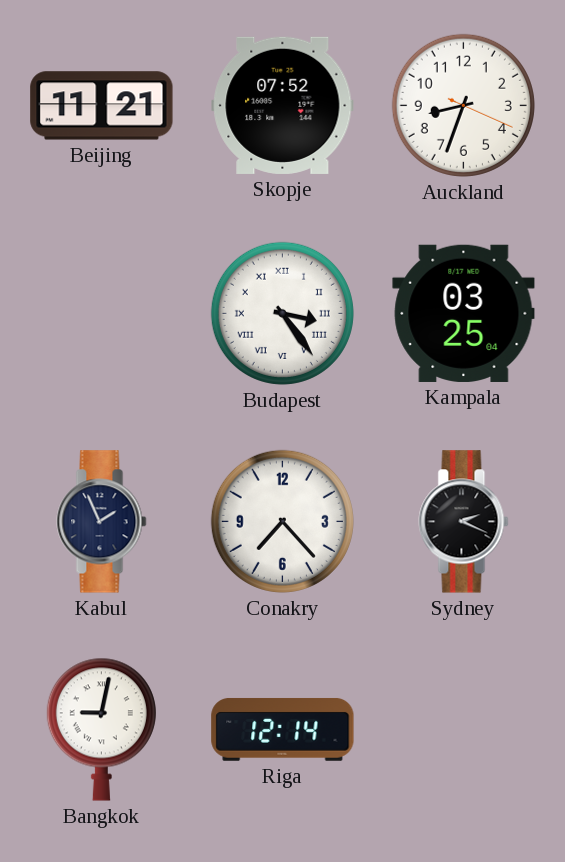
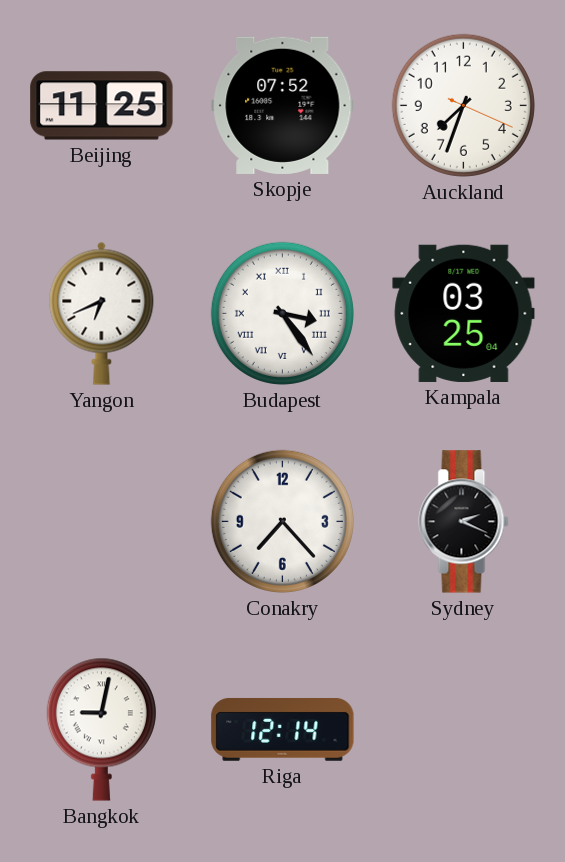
Beijing: 11:21 -> 11:25 (102, 106)
Auckland: 8:33 -> 7:33 (463, 105)
Yangon: none -> 6:41 (102, 313)
Kabul: 1:56 -> none (102, 522)
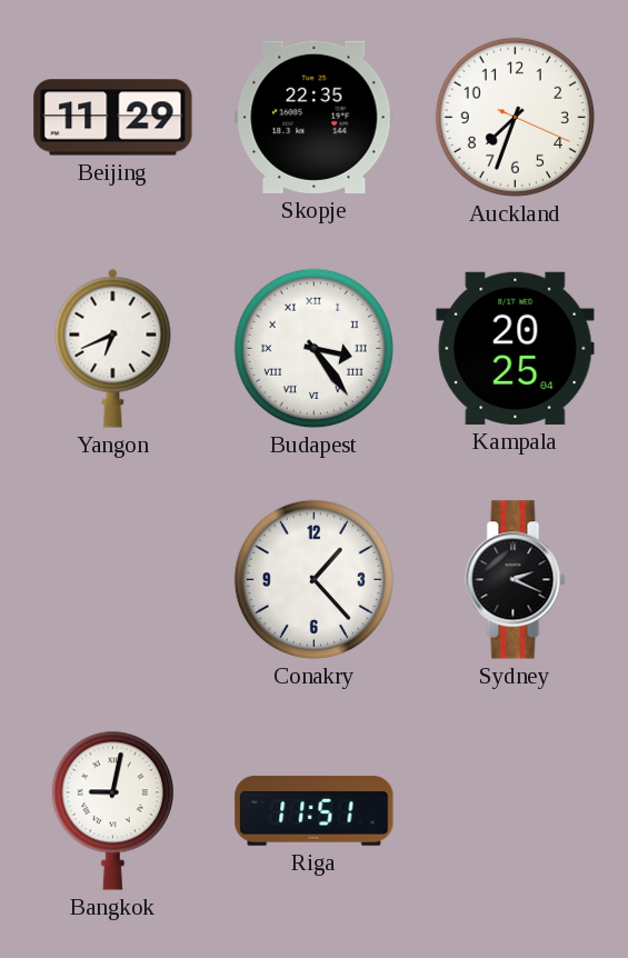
Beijing: 11:25 -> 11:29 (113, 118)
Skopje: 07:52 -> 22:35 (315, 117)
Kampala: 03:25 -> 20:25 (516, 348)
Conakry: 7:23 -> 1:23 (313, 579)
Riga: 12:14 -> 11:51 (315, 811)
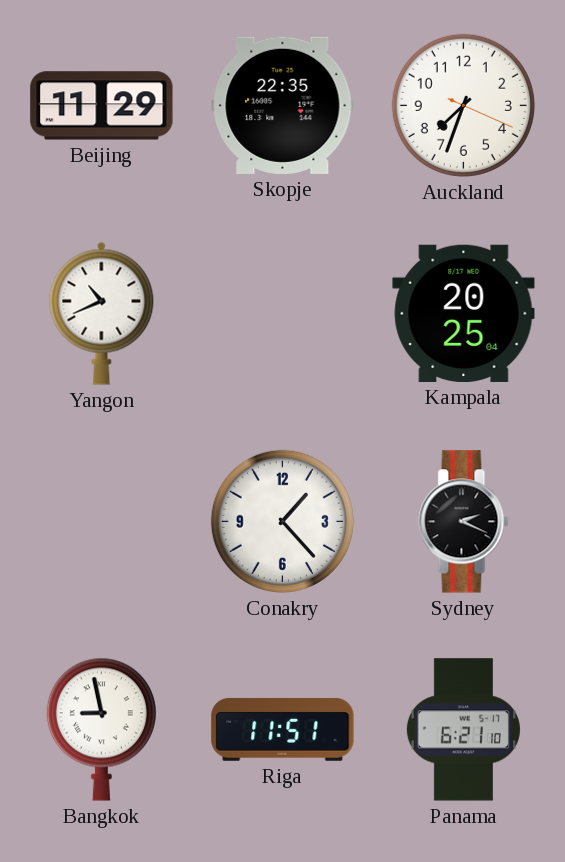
Yangon: 6:41 -> 10:41 (102, 313)
Budapest: 3:24 -> none (313, 348)
Bangkok: 9:02 -> 8:58 (101, 729)
Panama: none -> 6:21 (463, 730)
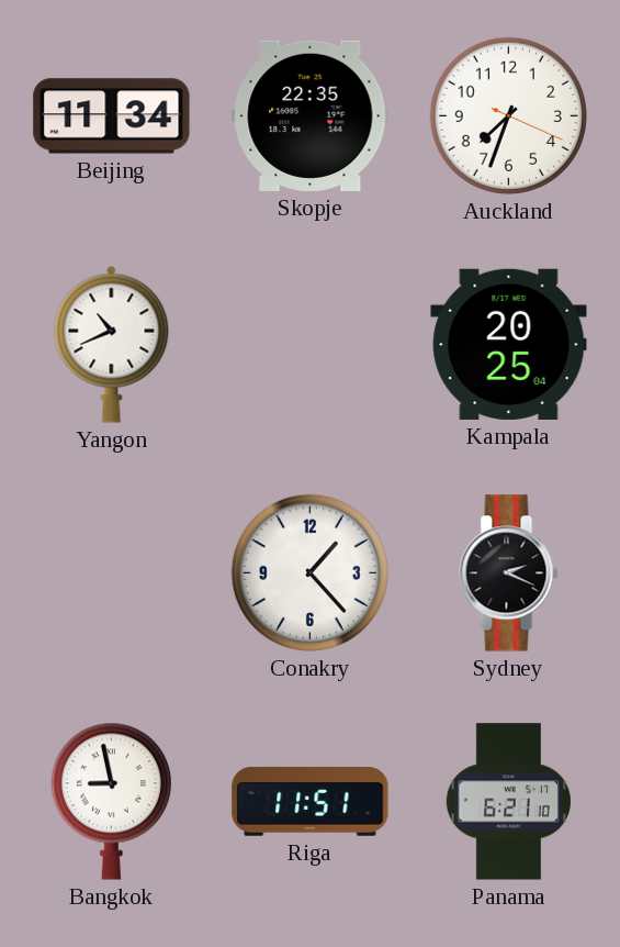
Beijing: 11:29 -> 11:34 (112, 116)
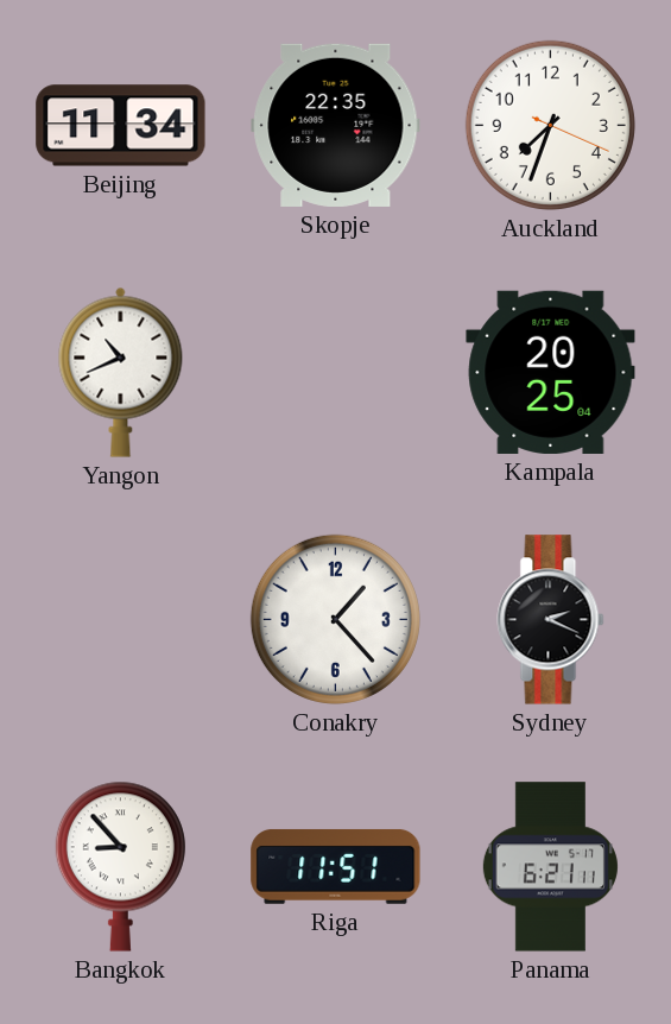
Bangkok: 8:58 -> 8:53 (120, 866)
Panama: 6:21:10 -> 6:21:11 (550, 867)
